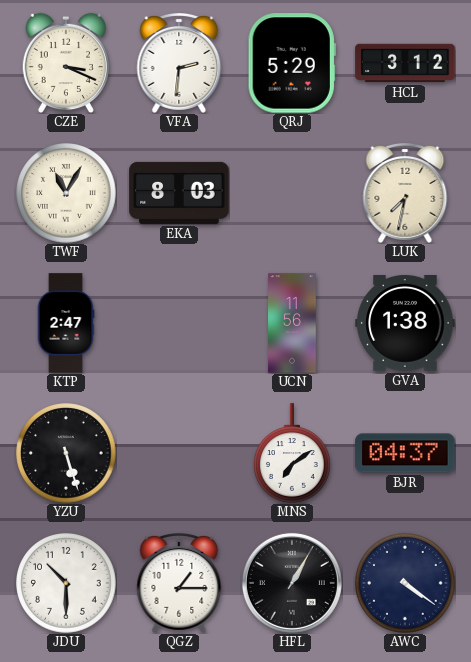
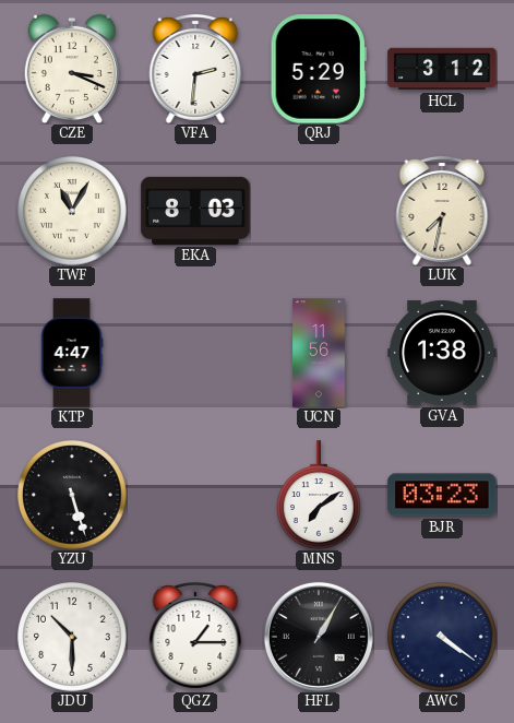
KTP: 2:47 -> 4:47 (72, 353)
BJR: 04:37 -> 03:23 (442, 495)
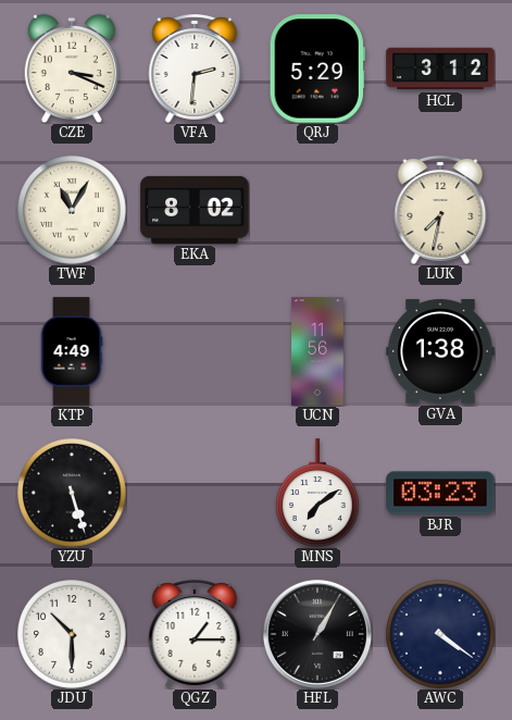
EKA: 8:03 -> 8:02 (195, 210)
KTP: 4:47 -> 4:49 (72, 351)
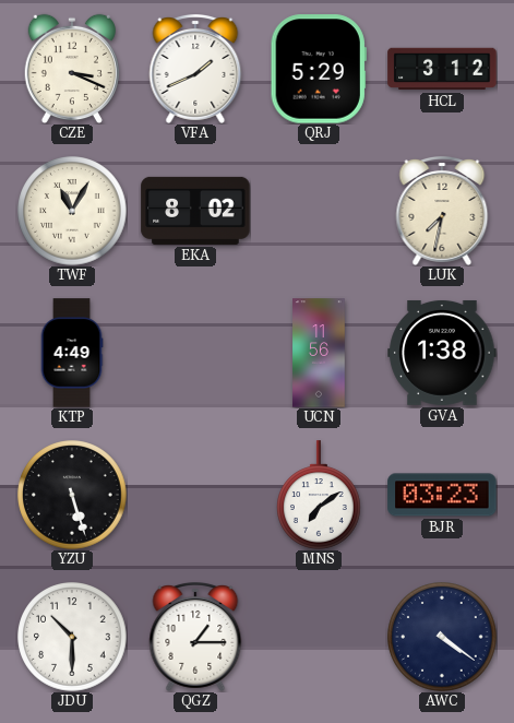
VFA: 2:31 -> 1:41 (195, 70)
HFL: 1:05 -> none (317, 634)
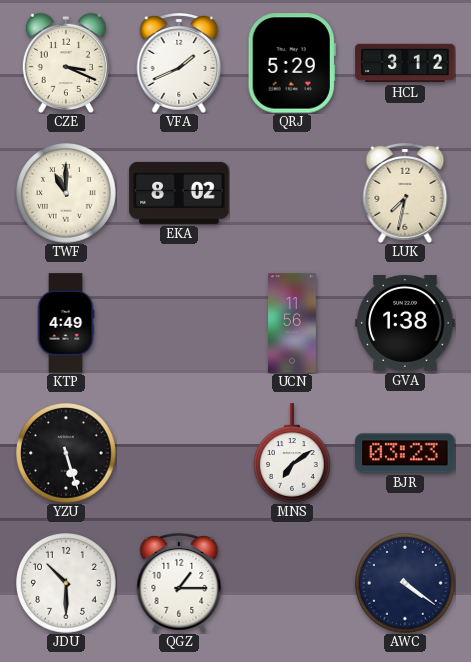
TWF: 11:05 -> 11:00 (66, 193)
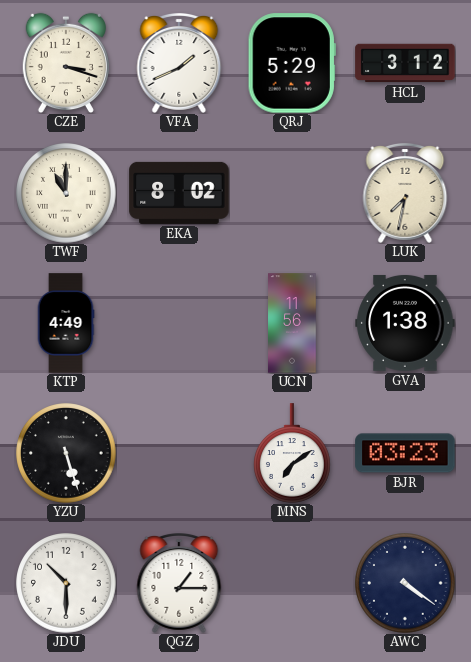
CZE: 3:19 -> 3:18 (65, 63)
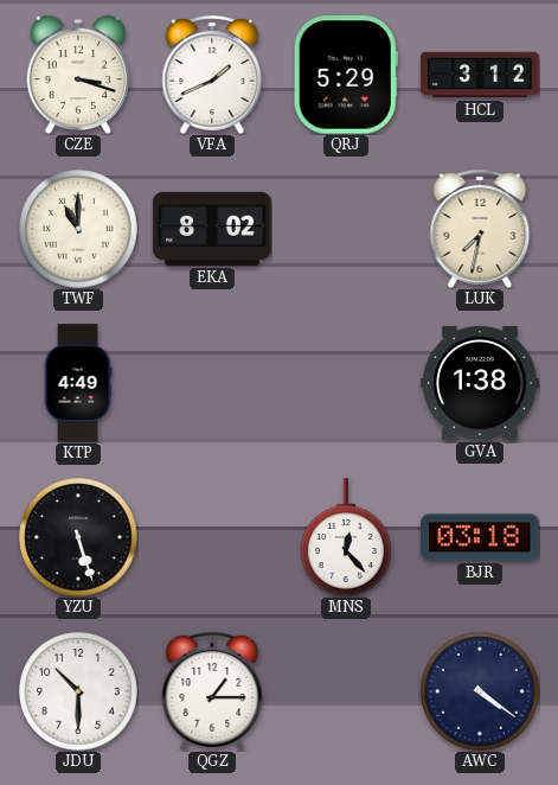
UCN: 11:56 -> none (292, 323)
MNS: 7:09 -> 12:23 (347, 537)
BJR: 03:23 -> 03:18 (480, 537)
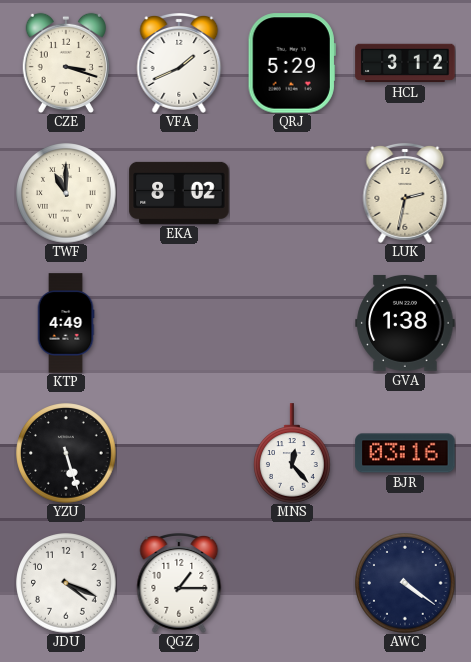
LUK: 7:32 -> 2:32 (405, 194)
BJR: 03:18 -> 03:16 (405, 453)
JDU: 10:30 -> 4:19 (66, 583)
